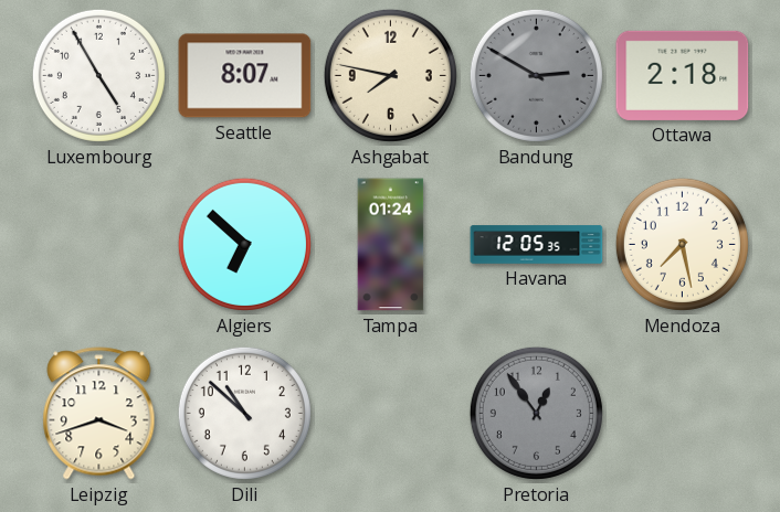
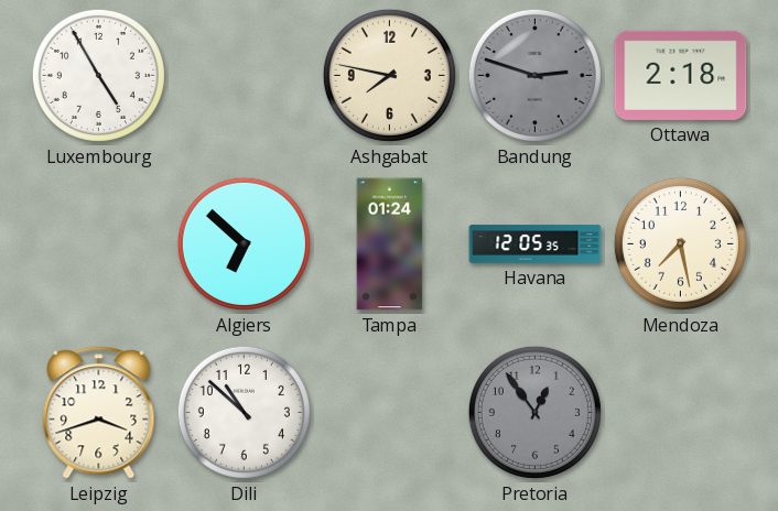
Seattle: 8:07 -> none (245, 76)
Bandung: 2:50 -> 2:48 (534, 75)
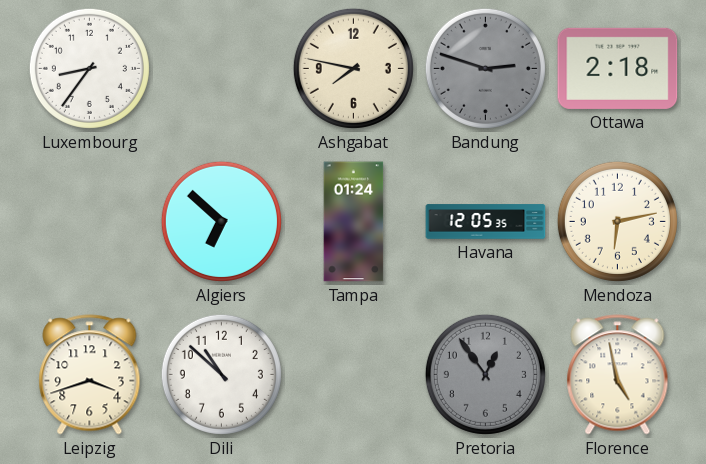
Luxembourg: 4:55 -> 8:36 (89, 68)
Mendoza: 7:28 -> 6:13 (617, 221)
Florence: none -> 4:58 (618, 375)
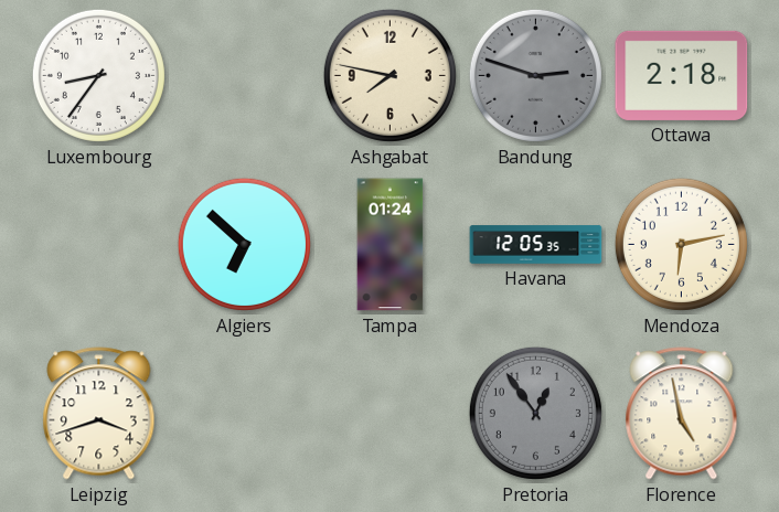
Dili: 10:52 -> none (221, 374)
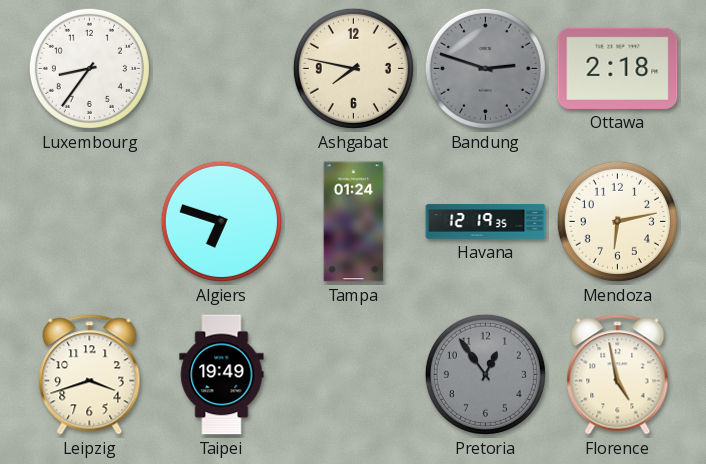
Algiers: 6:52 -> 6:48 (221, 221)
Havana: 12:05 -> 12:19 (486, 222)
Taipei: none -> 19:49 (222, 375)
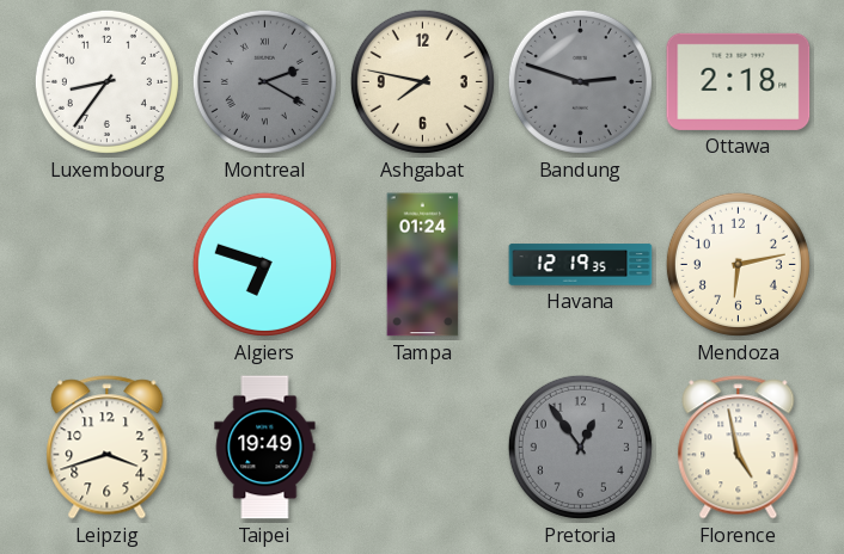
Montreal: none -> 2:20 (264, 81)
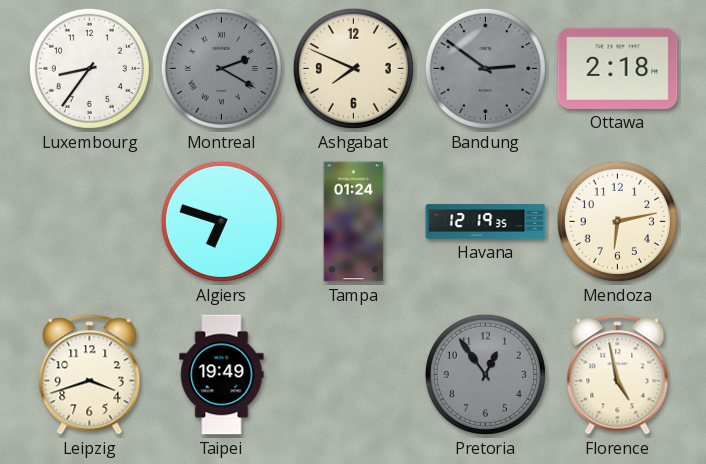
Ashgabat: 7:47 -> 7:49 (353, 68)
Bandung: 2:48 -> 2:51 (485, 68)
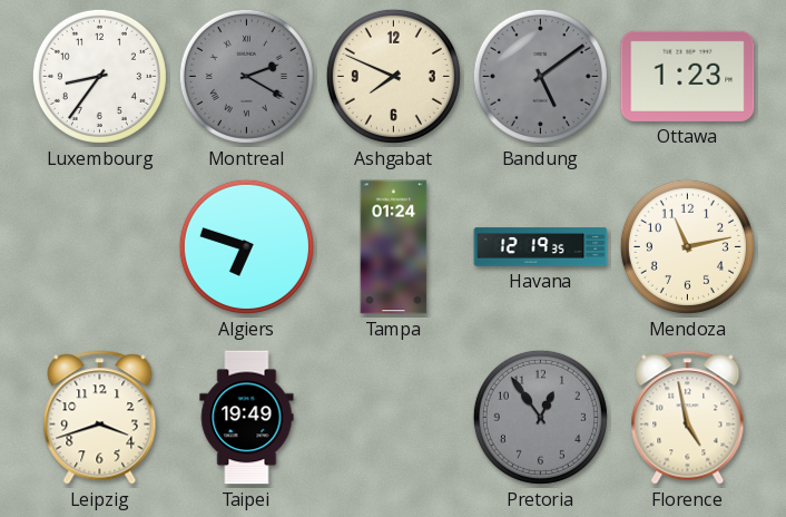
Bandung: 2:51 -> 5:09 (540, 76)
Ottawa: 2:18 -> 1:23 (688, 76)
Mendoza: 6:13 -> 11:13 (687, 246)
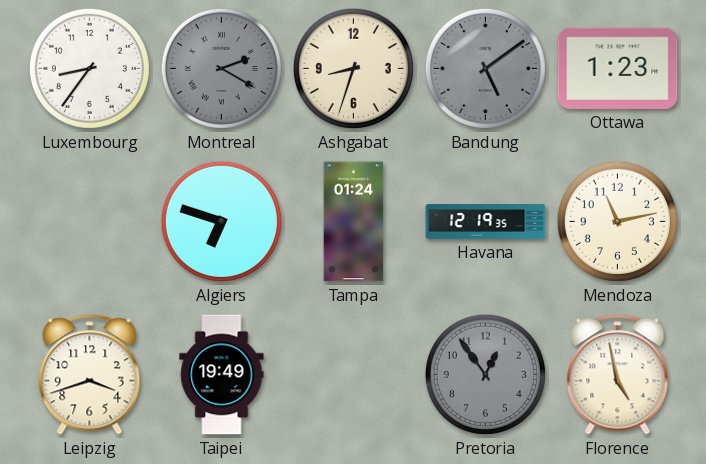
Ashgabat: 7:49 -> 8:33 (353, 68)
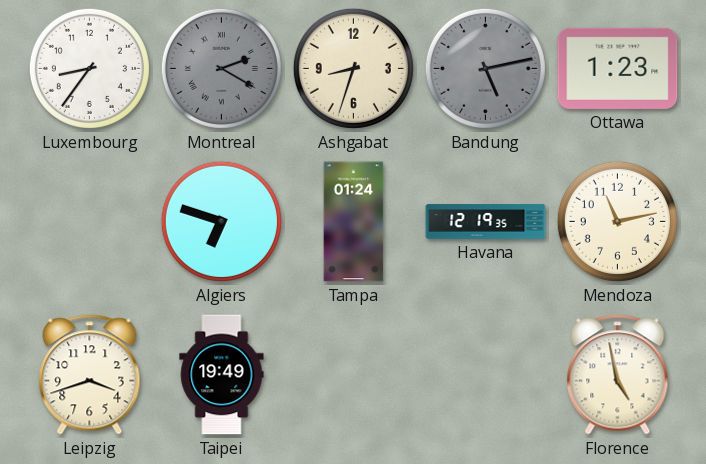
Bandung: 5:09 -> 5:13 (485, 68)
Pretoria: 12:54 -> none (485, 374)
